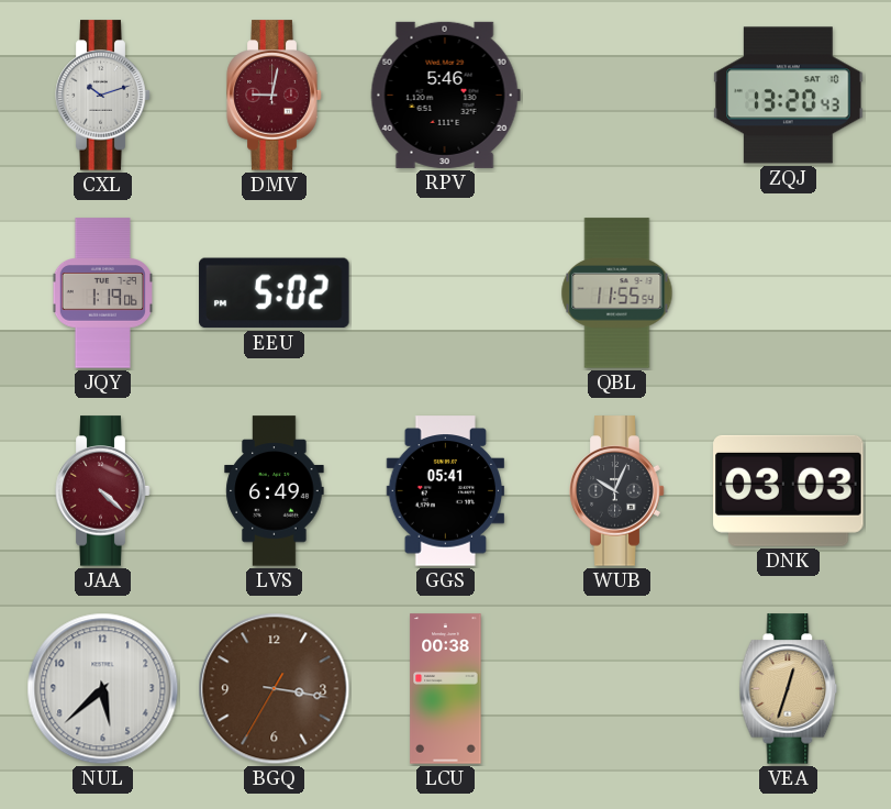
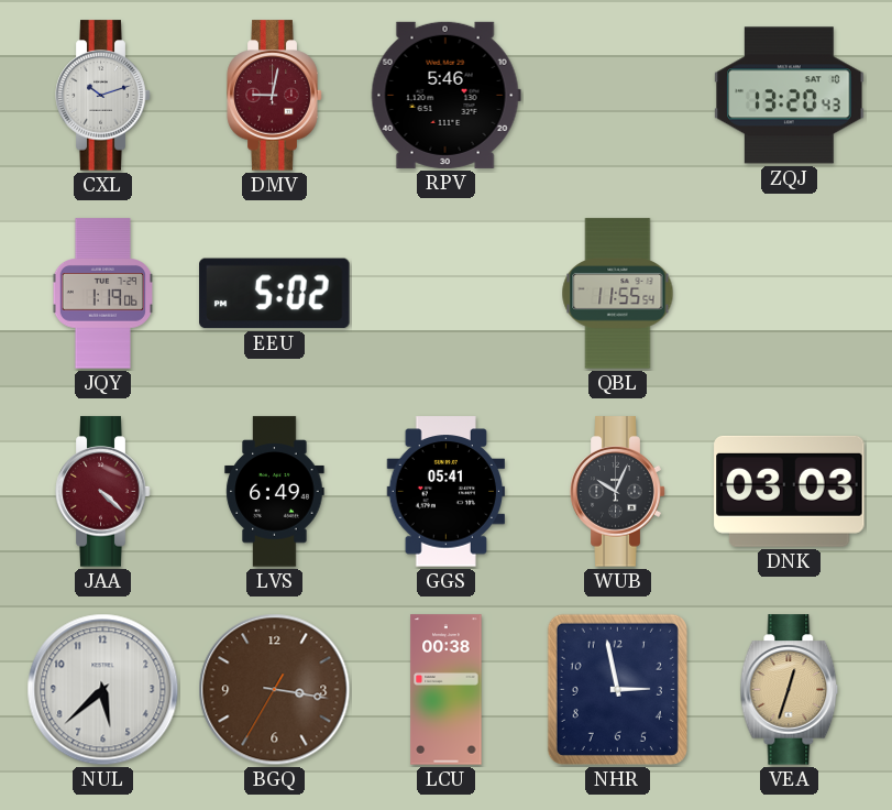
NHR: none -> 2:58 (617, 689)
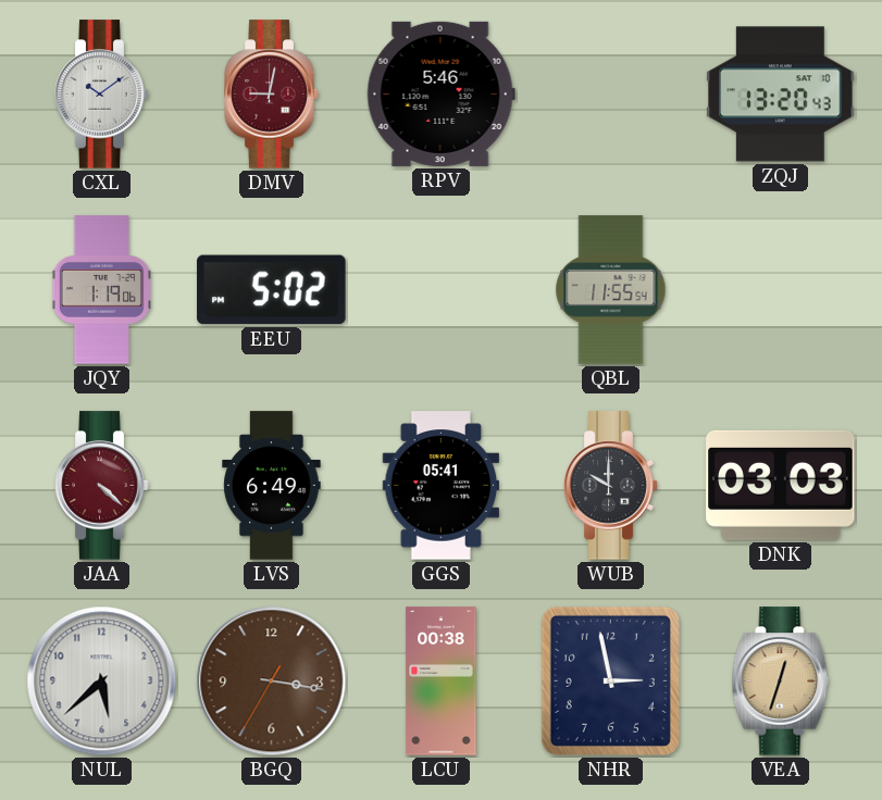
CXL: 10:12 -> 10:09 (102, 95)
WUB: 10:04 -> 10:00 (611, 486)
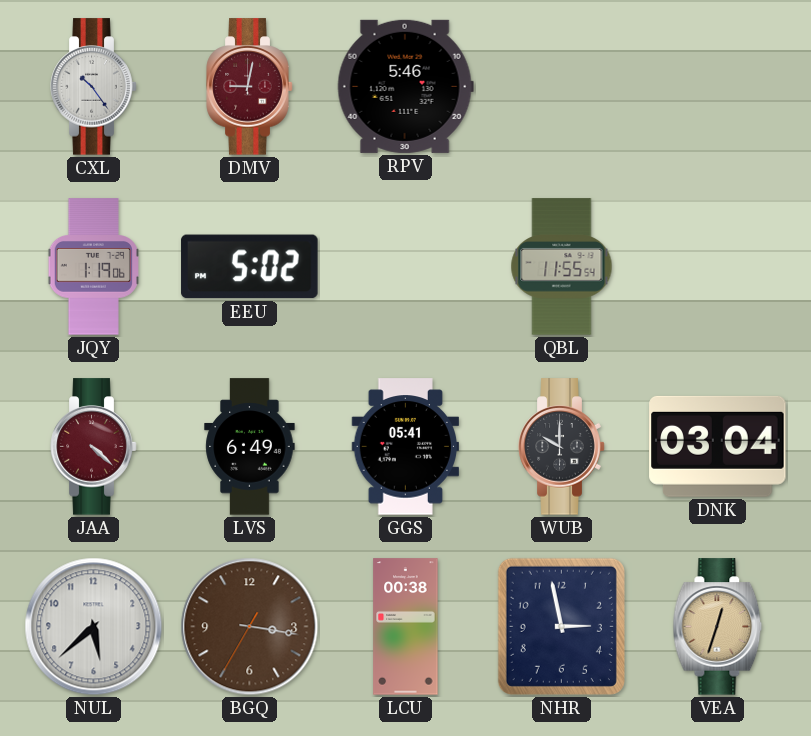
CXL: 10:09 -> 10:24 (94, 87)
ZQJ: 13:20 -> none (781, 95)
DNK: 03:03 -> 03:04 (718, 446)
